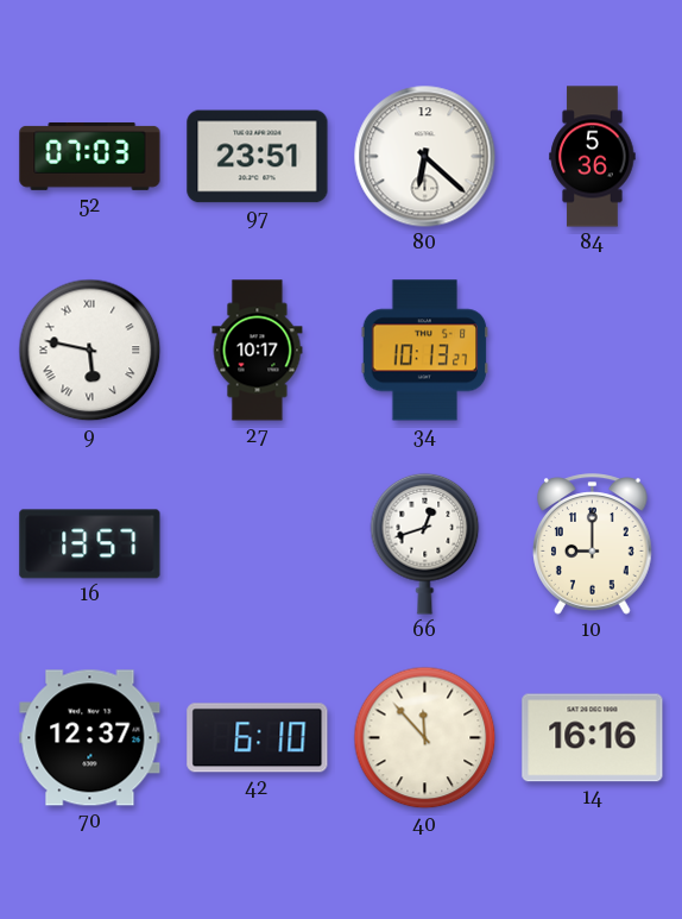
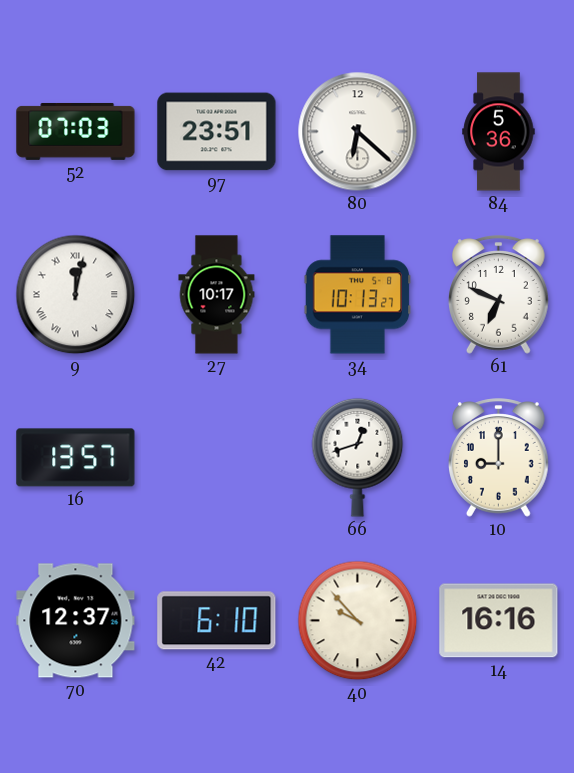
9: 5:47 -> 12:02 (76, 295)
61: none -> 6:49 (499, 295)
40: 11:53 -> 9:53 (358, 621)
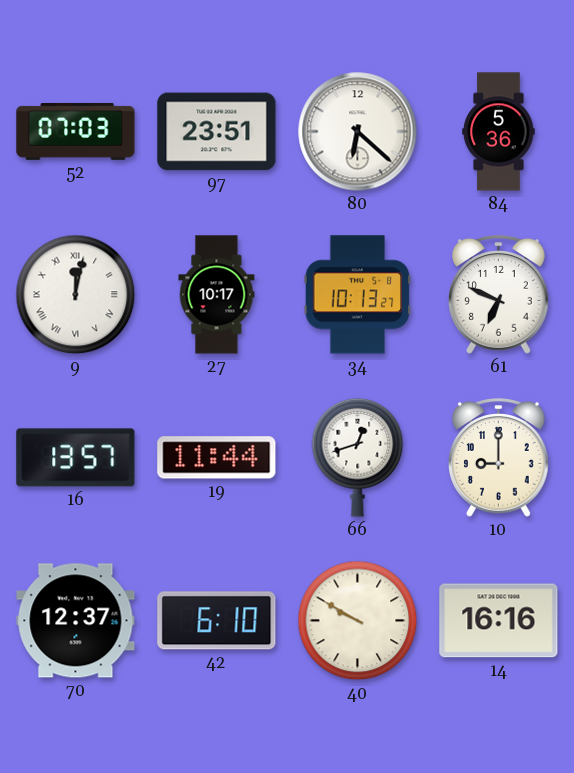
19: none -> 11:44 (217, 458)
40: 9:53 -> 9:50 (358, 621)
